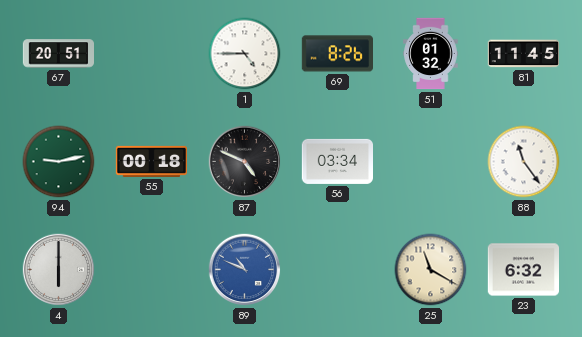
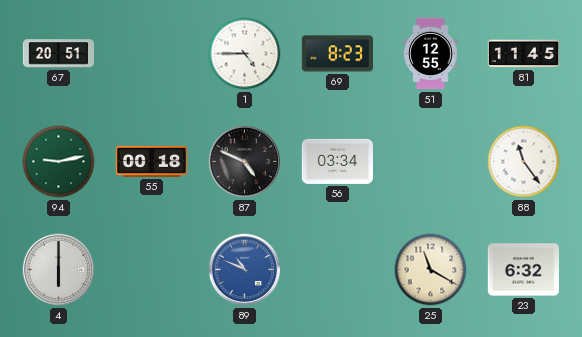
69: 8:26 -> 8:23 (337, 54)
51: 01:32 -> 12:55 (431, 54)
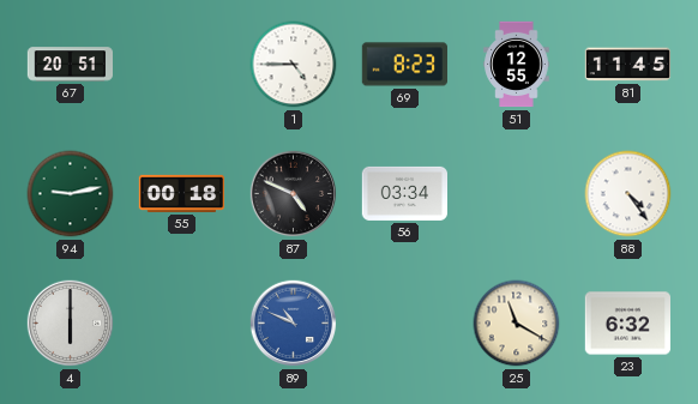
88: 11:24 -> 4:24 (628, 194)
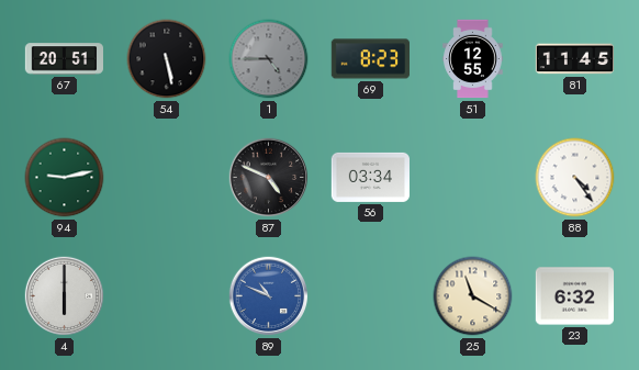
54: none -> 5:28 (167, 59)
1 dial: white -> grey (269, 59)
55: 00:18 -> none (182, 193)
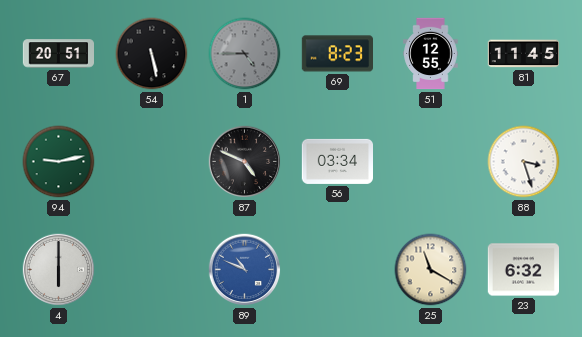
88: 4:24 -> 3:27 (524, 162)
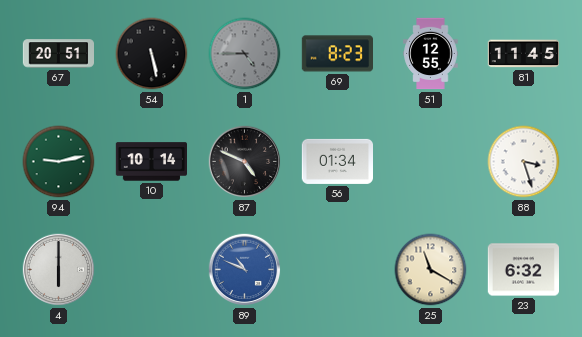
10: none -> 10:14 (151, 162)
56: 03:34 -> 01:34 (337, 161)
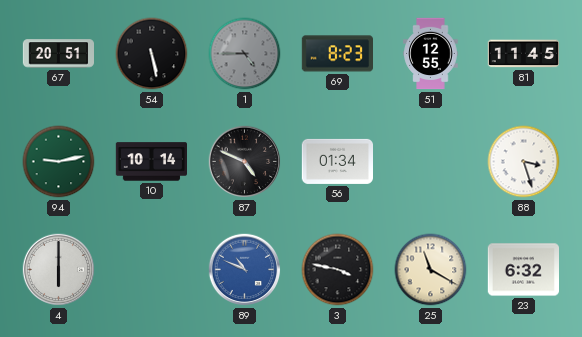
3: none -> 3:47 (338, 270)
